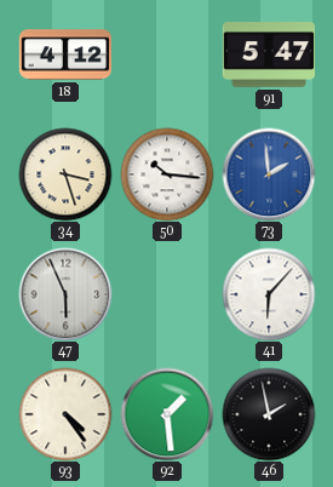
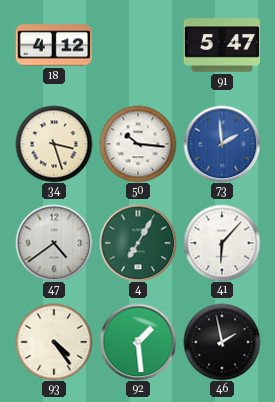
47: 5:56 -> 4:39 (54, 243)
4: none -> 7:05 (138, 243)
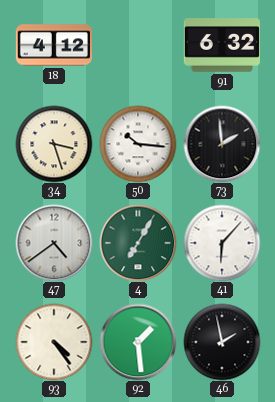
91: 5:47 -> 6:32 (221, 45)
73 dial: blue -> black (222, 144)
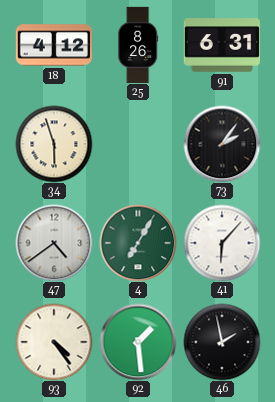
25: none -> 8:26 (138, 45)
91: 6:32 -> 6:31 (221, 45)
34: 3:27 -> 5:57 (54, 144)
50: 10:16 -> none (138, 144)
73: 1:59 -> 2:06 (222, 144)
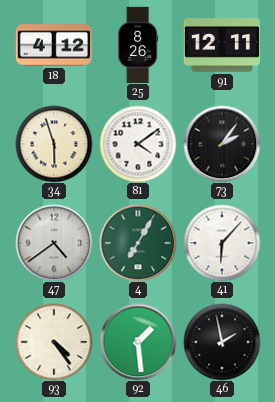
91: 6:31 -> 12:11 (221, 45)
81: none -> 4:09 (138, 144)
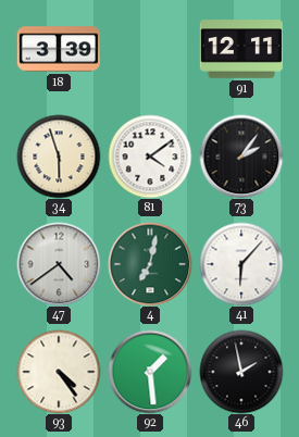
18: 4:12 -> 3:39 (58, 49)
25: 8:26 -> none (138, 45)
4: 7:05 -> 7:02 (150, 264)
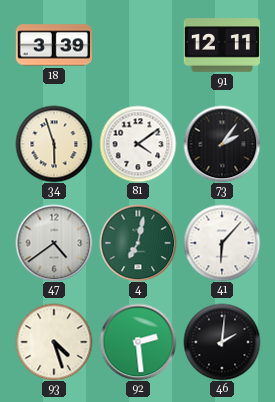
93: 4:24 -> 4:27 (54, 342)
92: 1:29 -> 2:29 (138, 342)
46: 1:58 -> 2:01 (222, 342)
